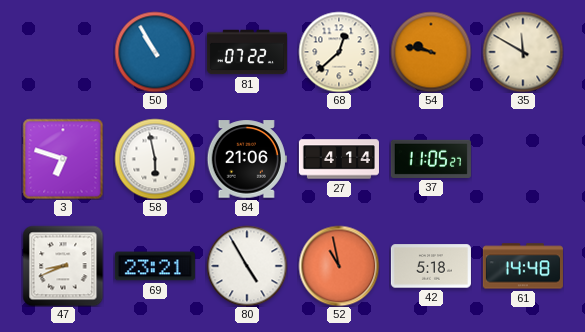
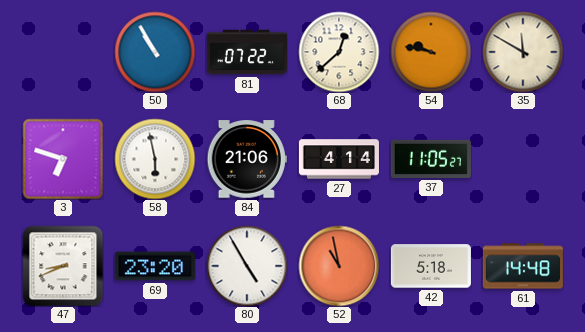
69: 23:21 -> 23:20 (155, 266)
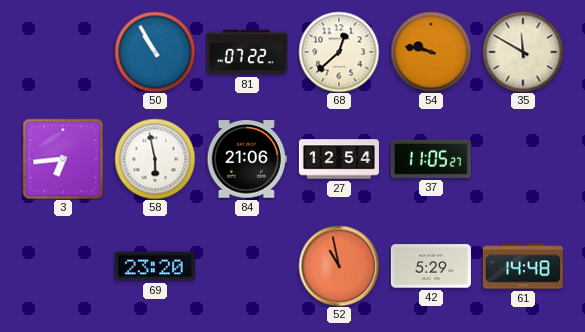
3: 6:48 -> 6:44 (63, 159)
27: 4:14 -> 12:54 (339, 159)
47: 8:41 -> none (63, 266)
80: 4:55 -> none (247, 266)
42: 5:18 -> 5:29 (431, 266)
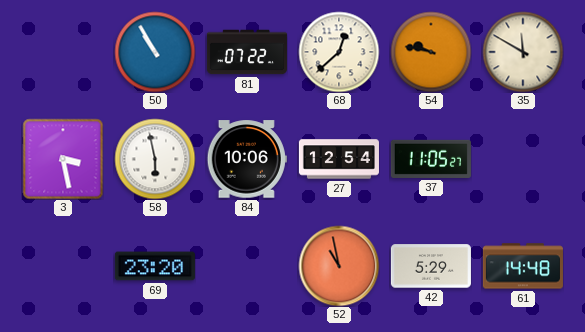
3: 6:44 -> 3:28 (63, 159)
84: 21:06 -> 10:06 (247, 159)
